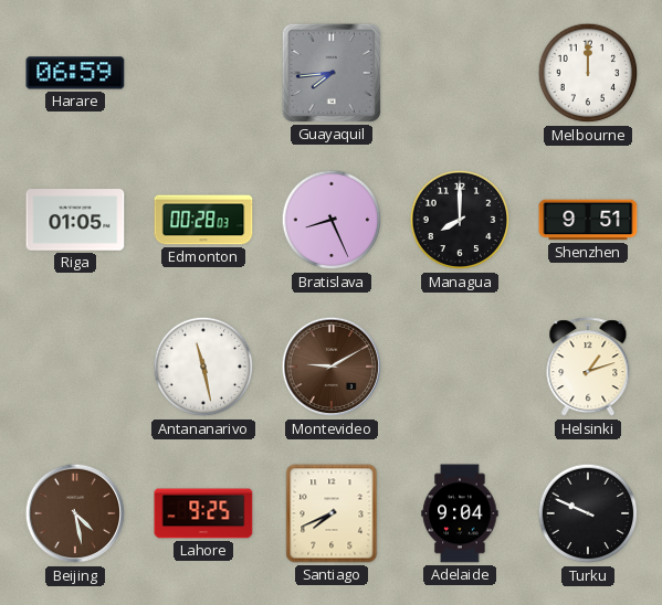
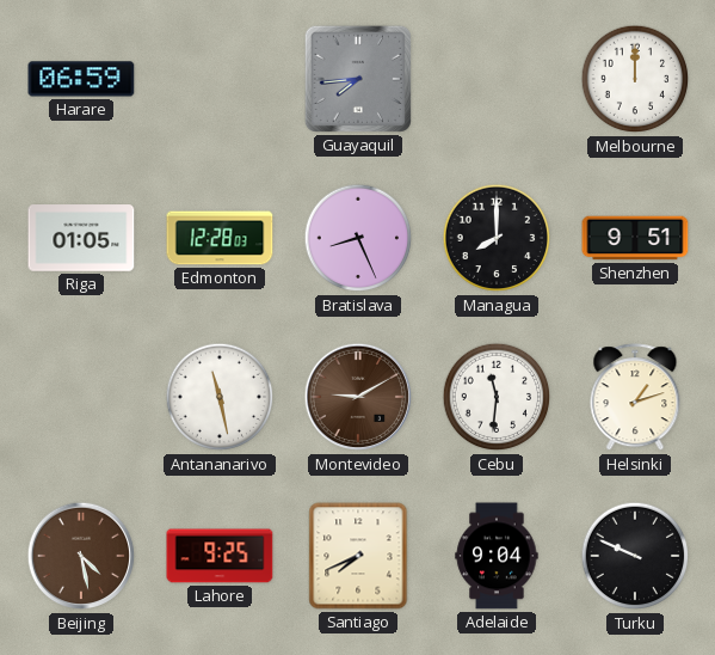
Edmonton: 00:28 -> 12:28 (220, 238)
Cebu: none -> 11:31 (497, 397)
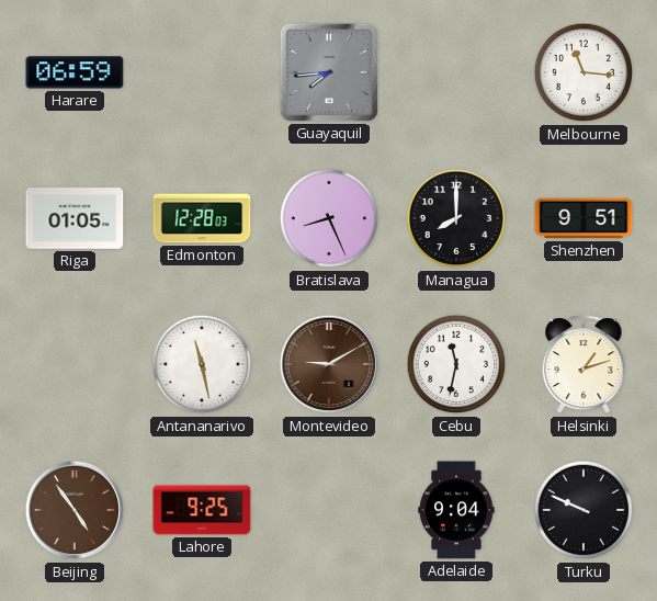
Melbourne: 12:00 -> 11:16 (584, 72)
Cebu: 11:31 -> 11:32 (456, 364)
Beijing: 4:28 -> 4:54 (75, 510)
Santiago: 7:41 -> none (358, 556)
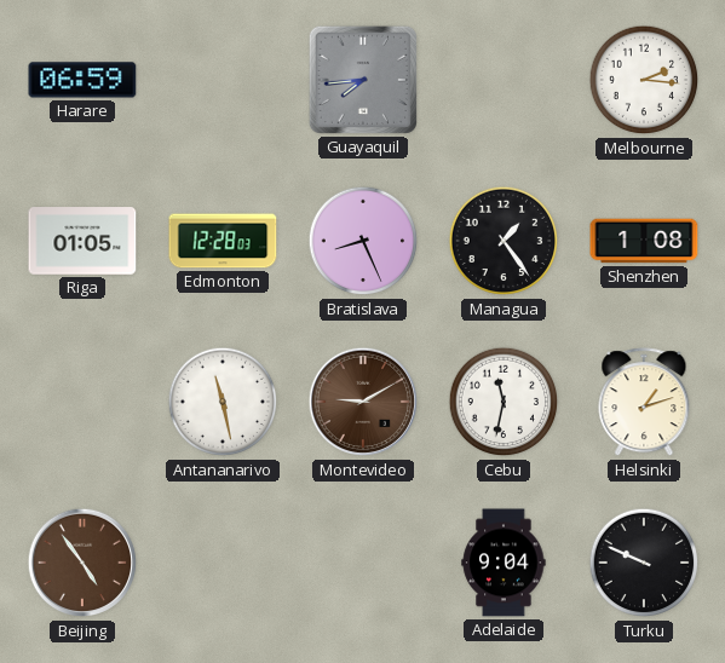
Melbourne: 11:16 -> 2:16 (644, 80)
Managua: 8:00 -> 1:24 (504, 241)
Shenzhen: 9:51 -> 1:08 (644, 241)
Lahore: 9:25 -> none (202, 510)
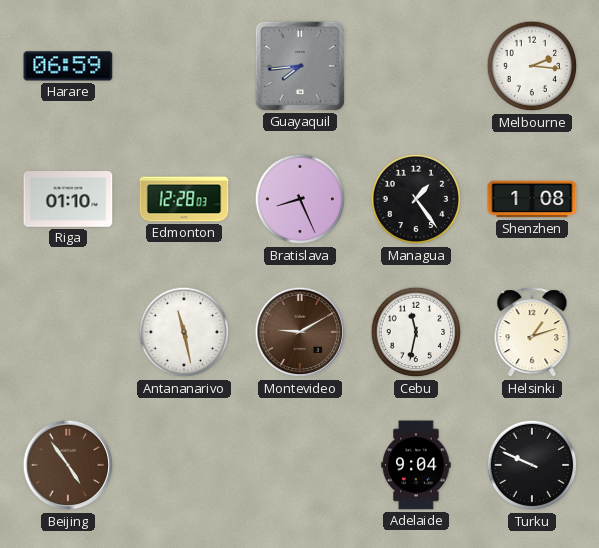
Riga: 01:05 -> 01:10 (68, 199)
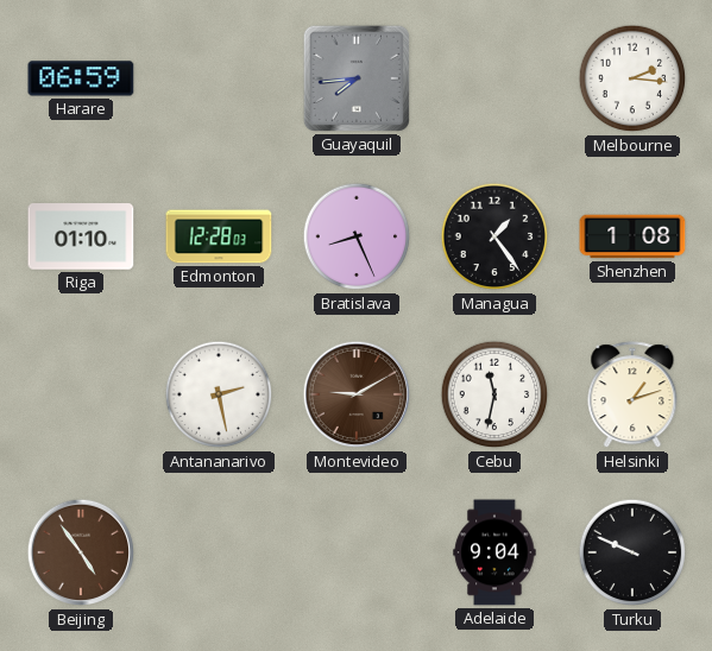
Antananarivo: 11:28 -> 2:28 (219, 394)
